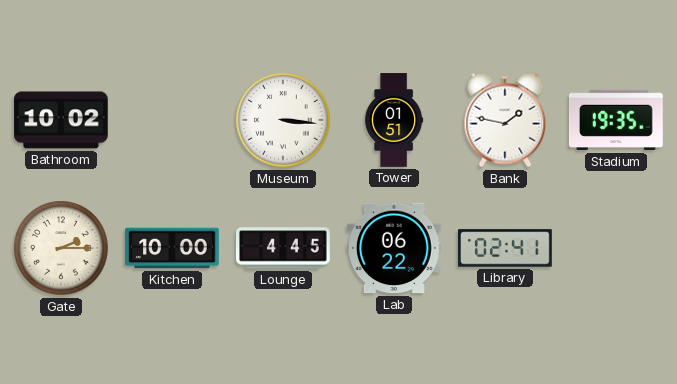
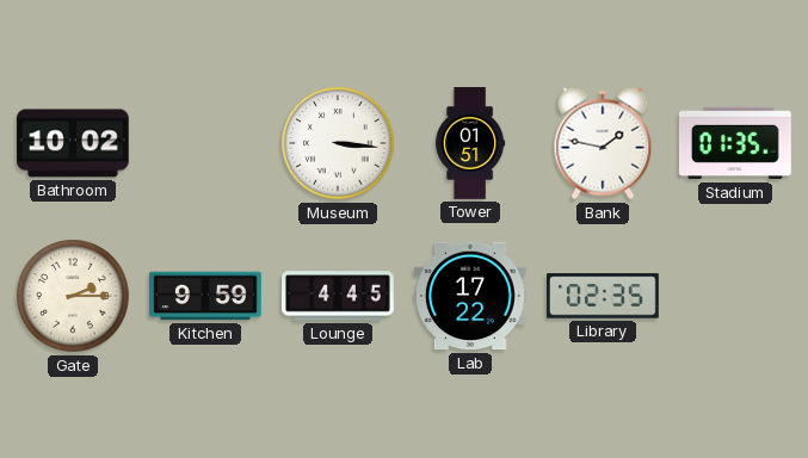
Stadium: 19:35 -> 01:35 (735, 143)
Kitchen: 10:00 -> 9:59 (206, 296)
Lab: 06:22 -> 17:22 (471, 296)
Library: 02:41 -> 02:35 (604, 296)
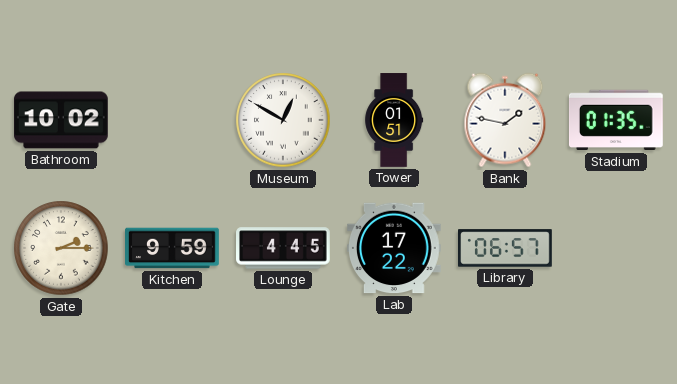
Museum: 3:16 -> 12:50 (283, 120)
Library: 02:35 -> 06:57 (506, 248)
